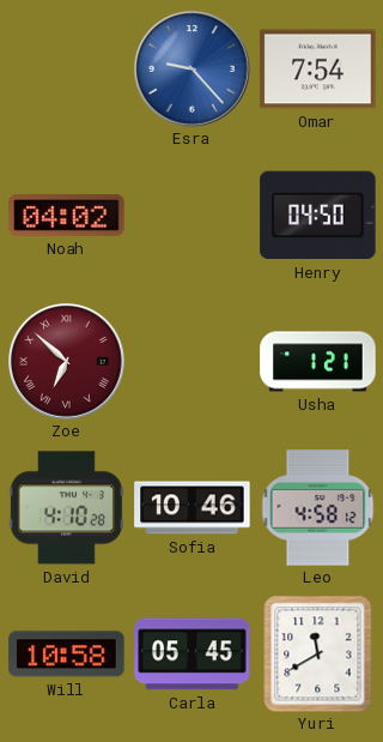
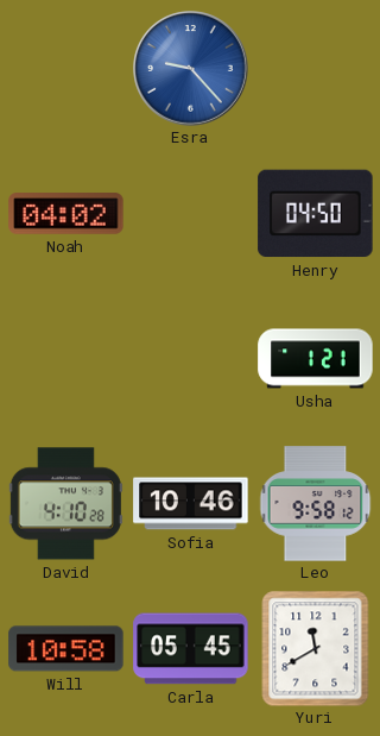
Omar: 7:54 -> none (318, 70)
Zoe: 6:52 -> none (67, 362)
Leo: 4:58 -> 9:58 (316, 504)
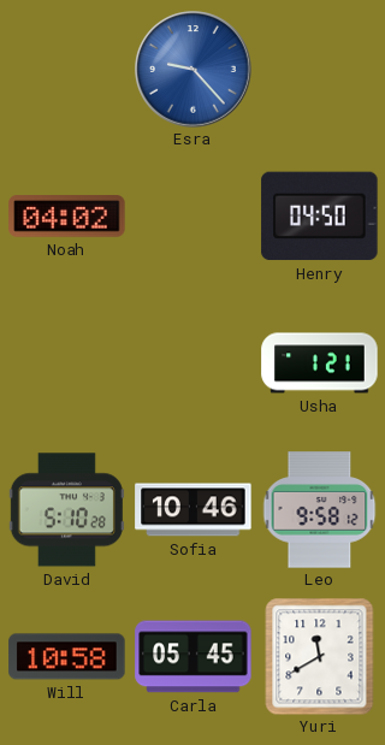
David: 4:10 -> 5:10 (66, 510)
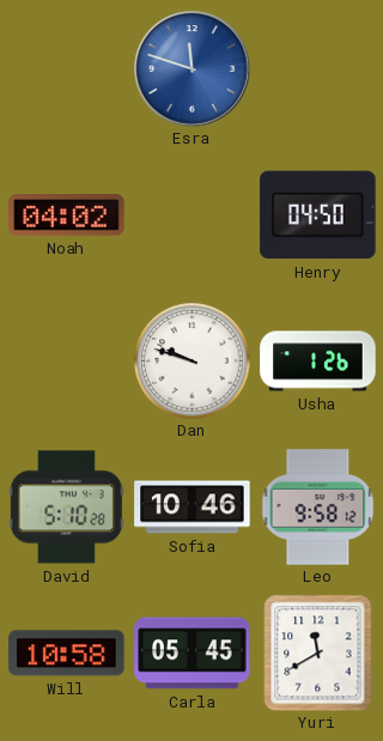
Esra: 9:23 -> 11:48 (193, 69)
Dan: none -> 9:48 (193, 362)
Usha: 1:21 -> 1:26 (318, 362)
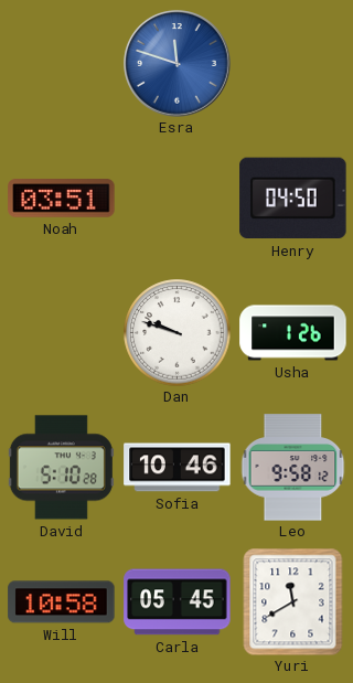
Noah: 04:02 -> 03:51 (62, 199)
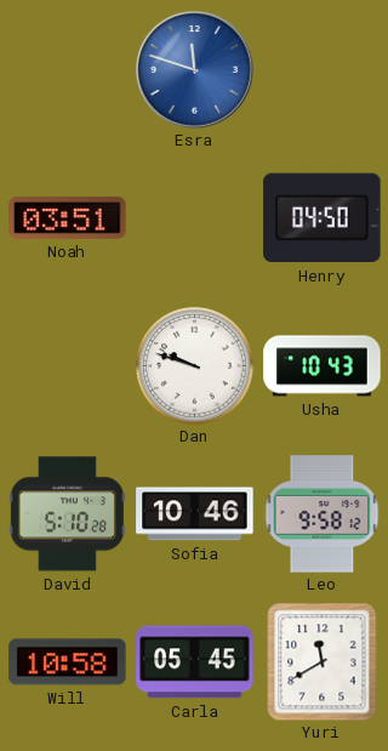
Usha: 1:26 -> 10:43 (323, 366)
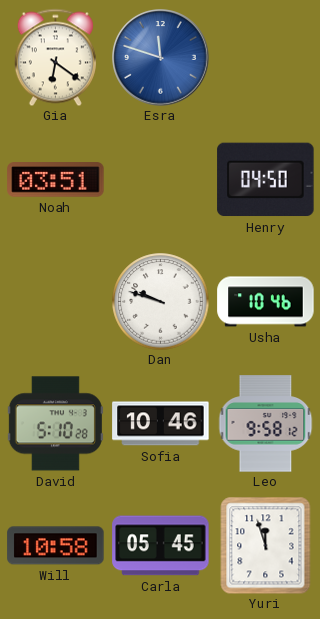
Gia: none -> 6:21 (55, 57)
Usha: 10:43 -> 10:46 (266, 302)
Yuri: 11:40 -> 11:57 (266, 545)
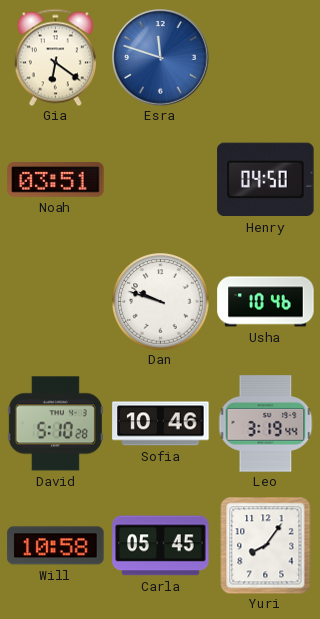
Leo: 9:58 -> 3:19 (266, 424)
Yuri: 11:57 -> 8:06 (266, 545)
